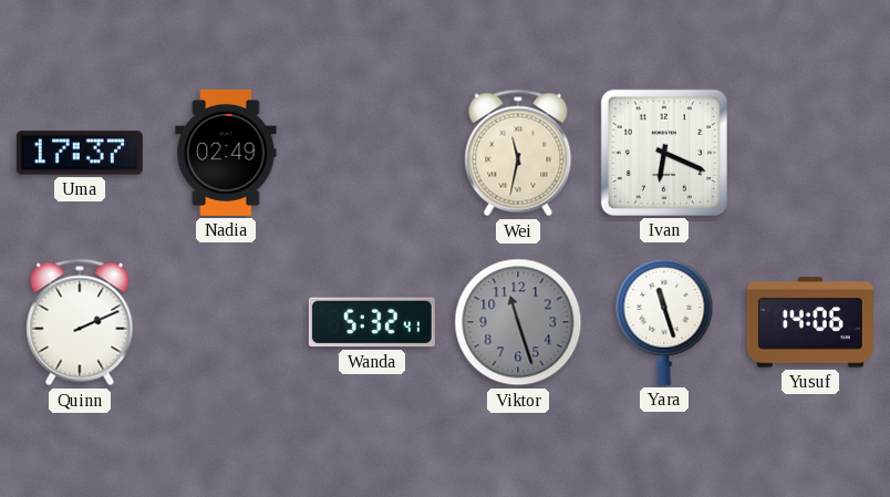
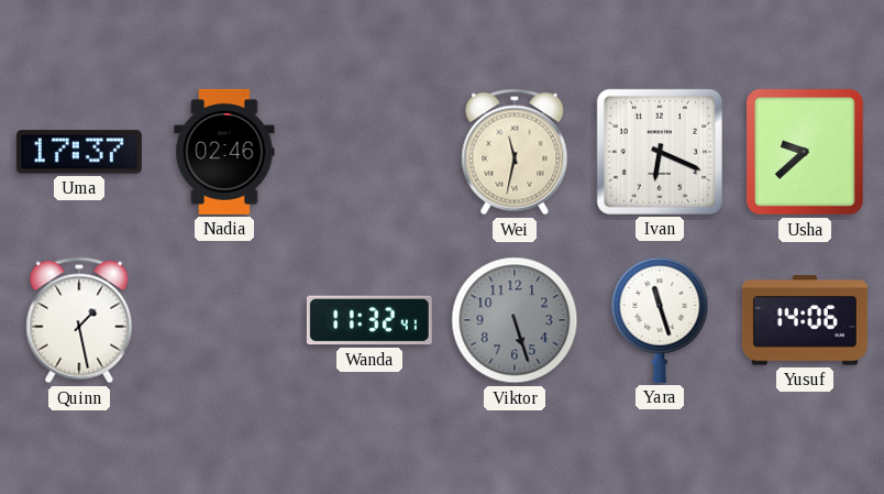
Nadia: 02:49 -> 02:46 (224, 152)
Usha: none -> 9:38 (805, 152)
Quinn: 2:11 -> 1:28 (79, 320)
Wanda: 5:32 -> 11:32 (369, 320)
Viktor: 11:27 -> 5:27 (515, 320)
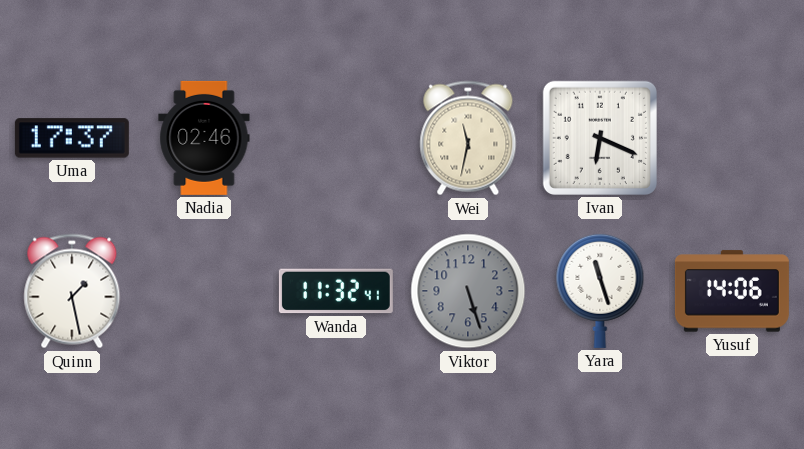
Usha: 9:38 -> none (805, 152)
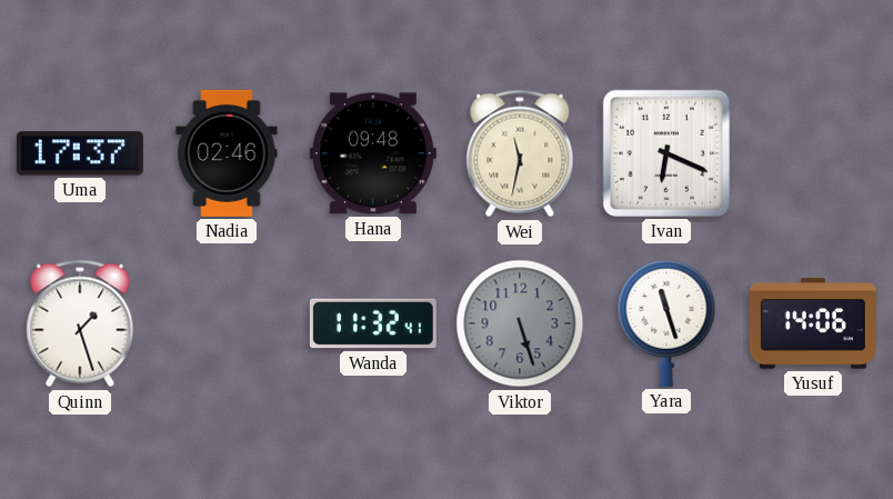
Hana: none -> 09:48 (373, 153)
Quinn: 1:28 -> 1:27 (80, 323)
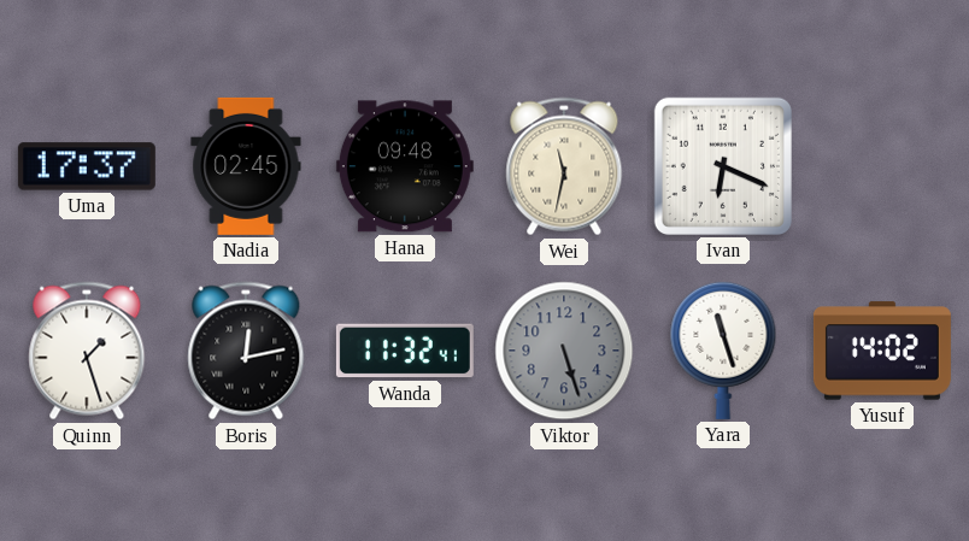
Nadia: 02:46 -> 02:45 (246, 166)
Boris: none -> 12:13 (246, 351)
Yusuf: 14:06 -> 14:02 (882, 351)
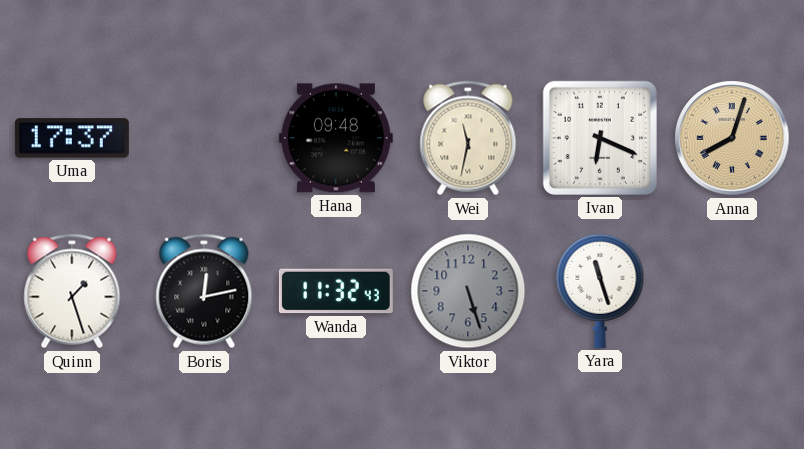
Nadia: 02:45 -> none (246, 166)
Anna: none -> 8:03 (732, 138)
Wanda: 11:32:41 -> 11:32:43 (336, 291)
Yusuf: 14:02 -> none (882, 351)
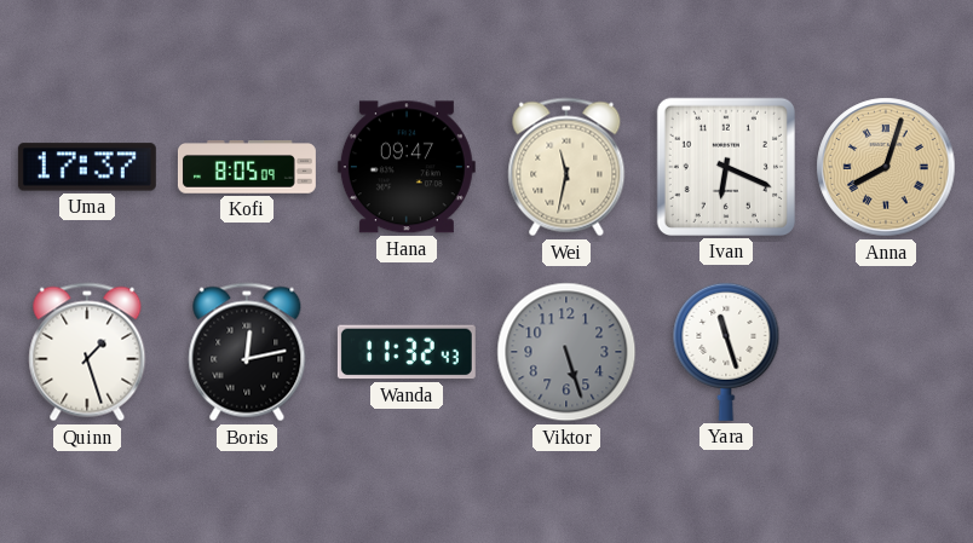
Kofi: none -> 8:05 (247, 167)
Hana: 09:48 -> 09:47 (407, 167)
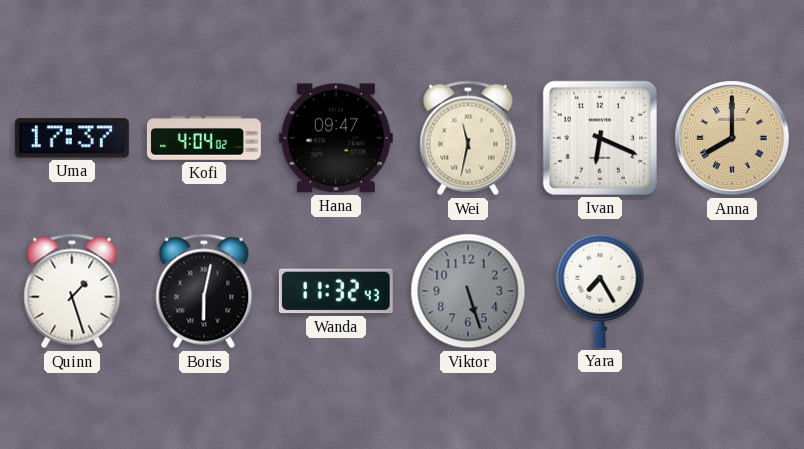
Kofi: 8:05 -> 4:04 (204, 138)
Anna: 8:03 -> 8:00 (732, 138)
Boris: 12:13 -> 6:02 (204, 291)
Yara: 11:27 -> 7:25 (600, 291)
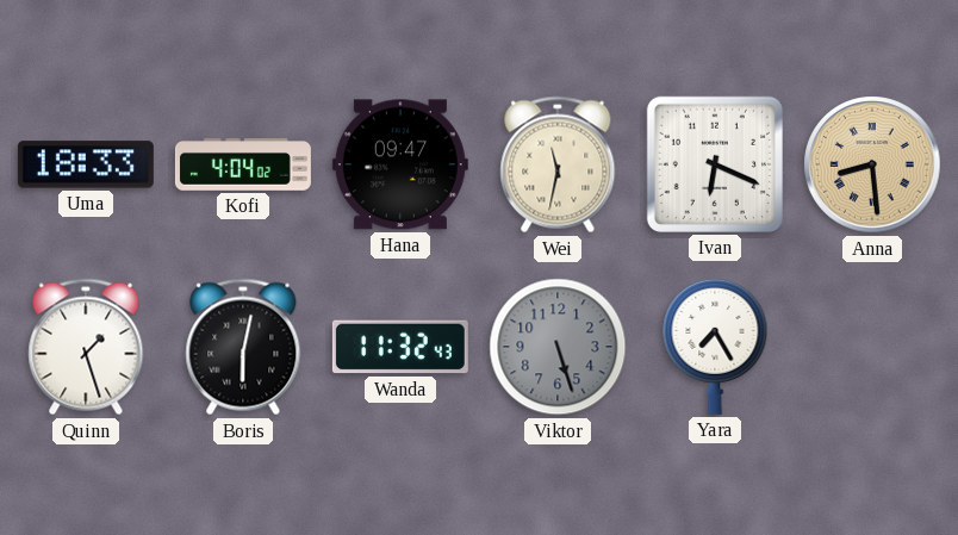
Uma: 17:37 -> 18:33 (86, 164)
Anna: 8:00 -> 8:29 (872, 164)
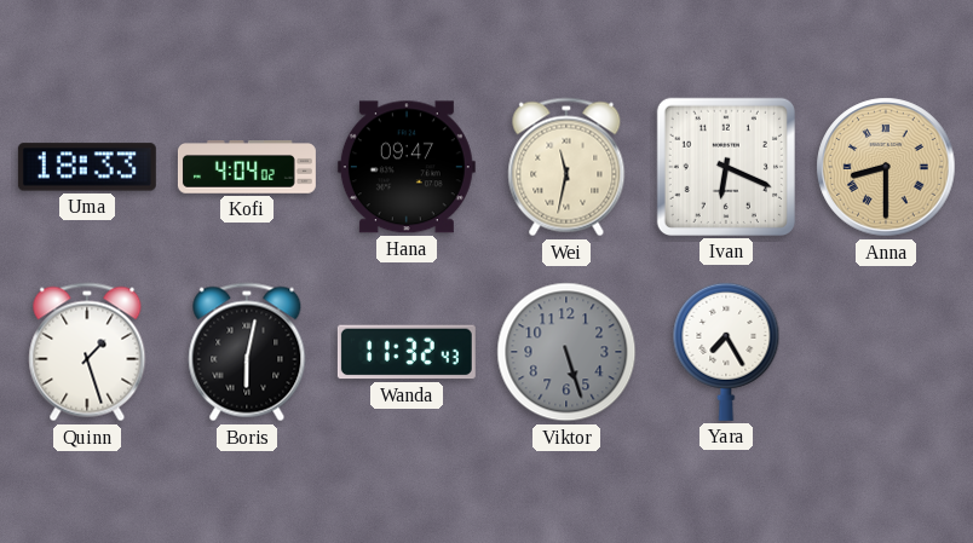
Anna: 8:29 -> 8:30 (886, 167)
